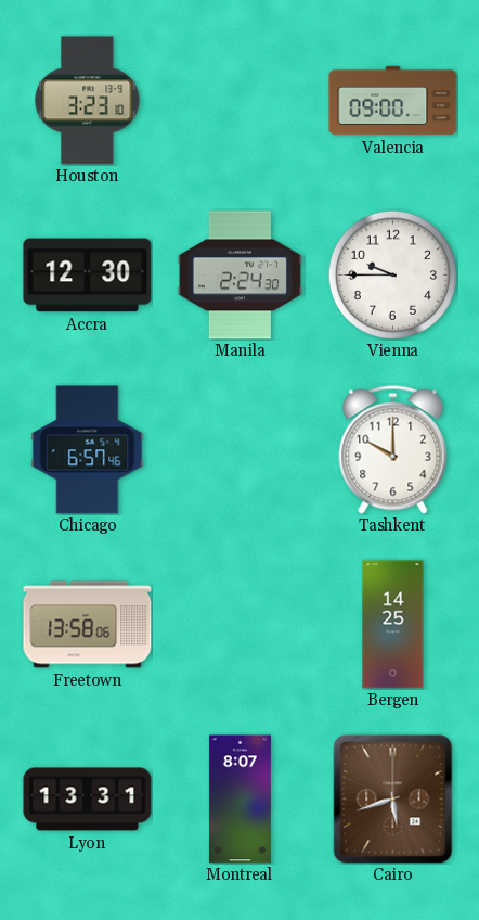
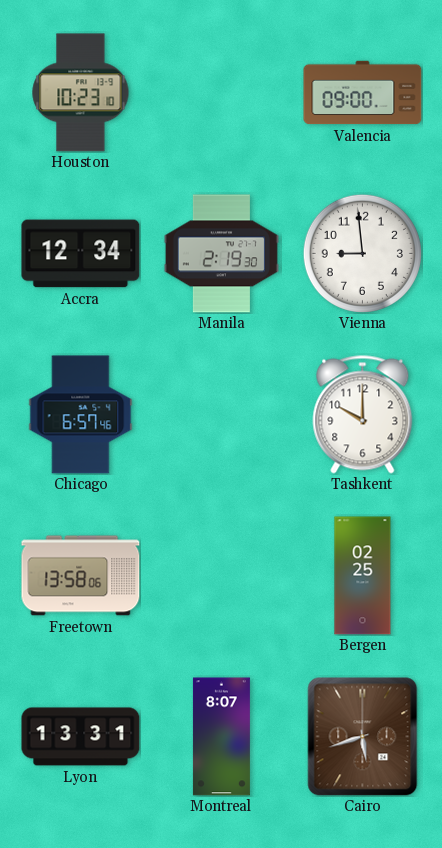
Houston: 3:23 -> 10:23 (81, 93)
Accra: 12:30 -> 12:34 (81, 254)
Manila: 2:24 -> 2:19 (221, 254)
Vienna: 9:45 -> 8:59 (362, 253)
Bergen: 14:25 -> 02:25 (363, 576)
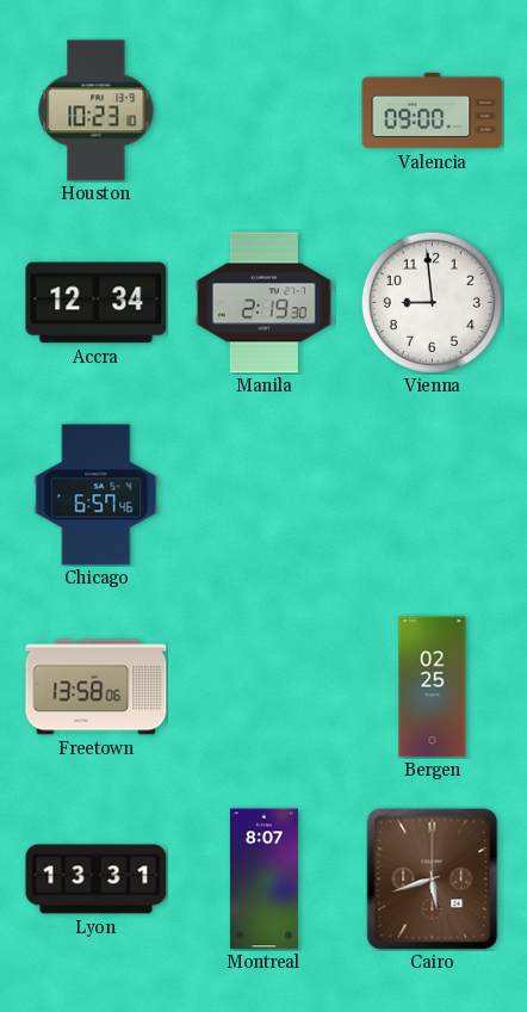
Tashkent: 10:00 -> none (363, 415)
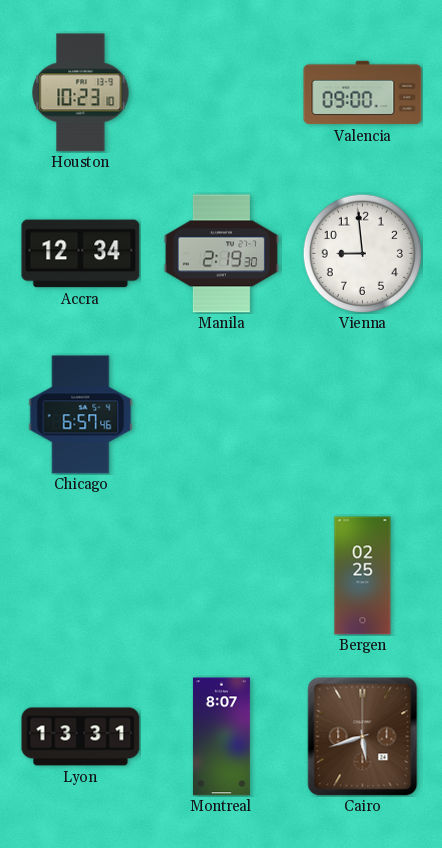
Freetown: 13:58 -> none (97, 687)
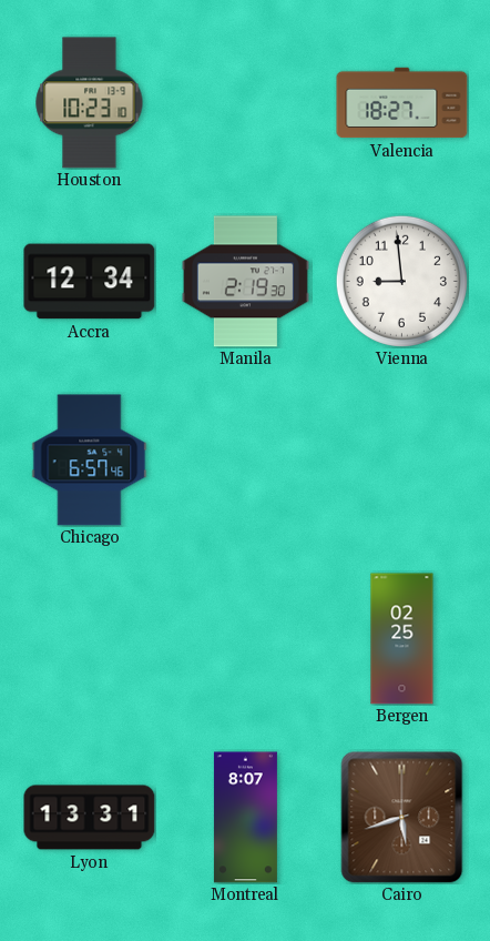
Valencia: 09:00 -> 18:27 (402, 103)
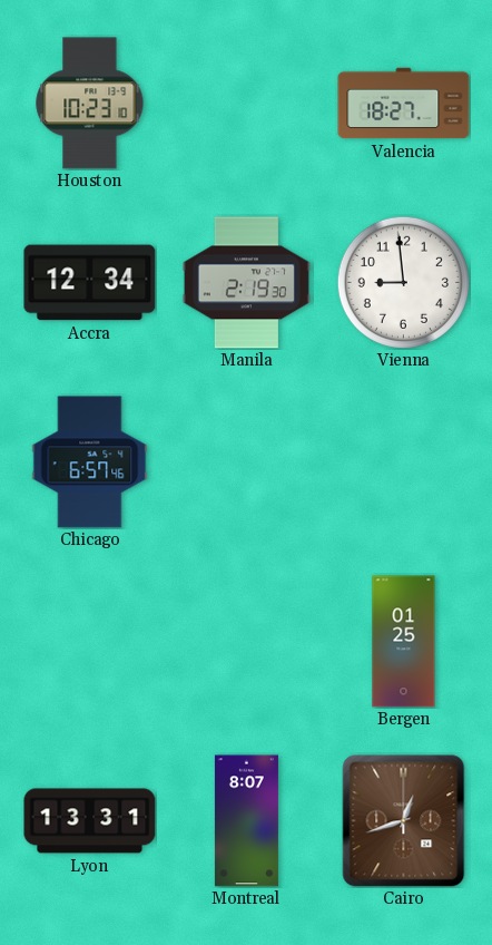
Bergen: 02:25 -> 01:25 (404, 642)
Cairo: 5:42 -> 12:42 (404, 821)
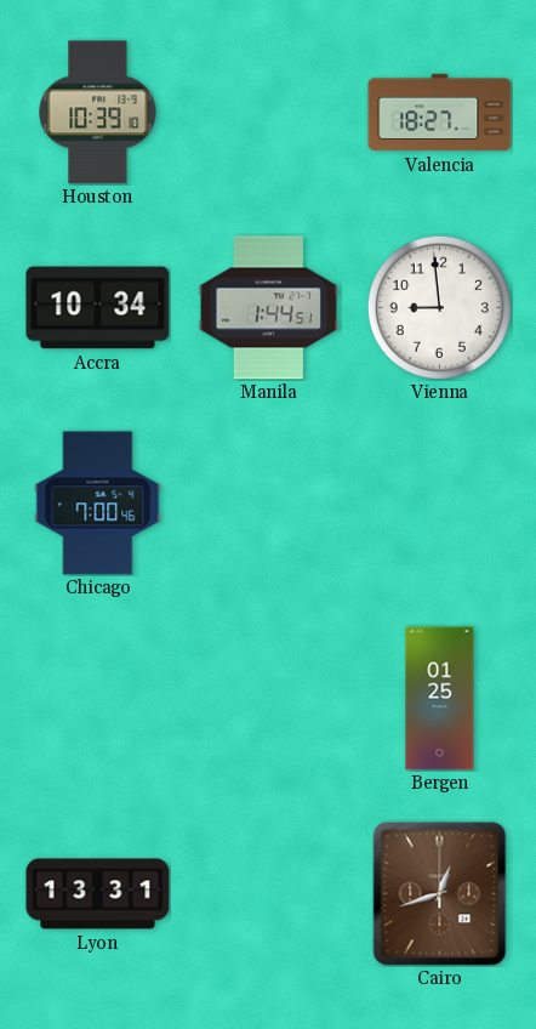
Houston: 10:23 -> 10:39 (98, 113)
Accra: 12:34 -> 10:34 (98, 308)
Manila: 2:19 -> 1:44 (268, 308)
Chicago: 6:57 -> 7:00 (98, 504)
Montreal: 8:07 -> none (246, 821)
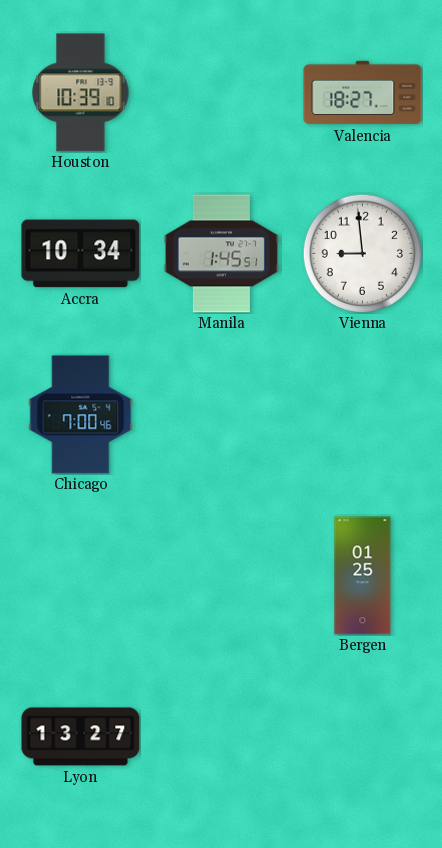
Manila: 1:44 -> 1:45 (221, 254)
Lyon: 13:31 -> 13:27 (81, 737)
Cairo: 12:42 -> none (440, 894)
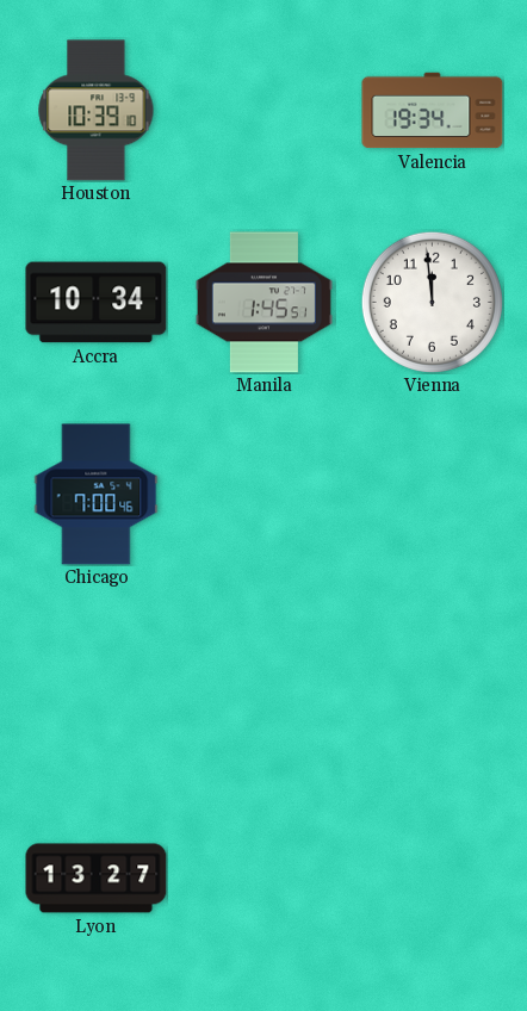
Valencia: 18:27 -> 19:34 (433, 111)
Vienna: 8:59 -> 11:59 (432, 302)
Bergen: 01:25 -> none (363, 576)
